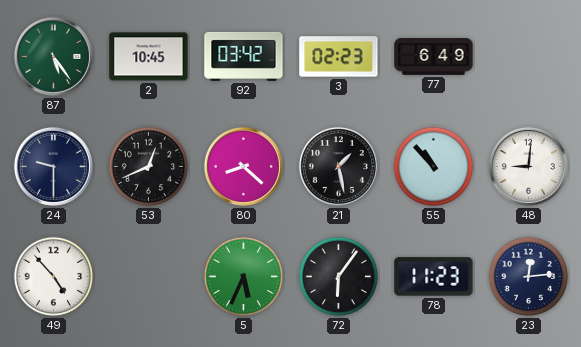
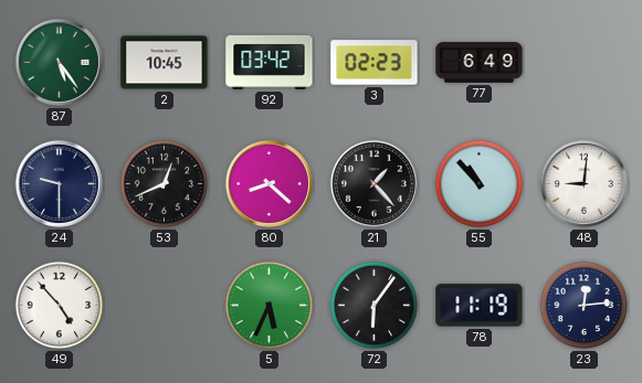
21: 1:28 -> 1:23 (373, 183)
78: 11:23 -> 11:19 (480, 306)
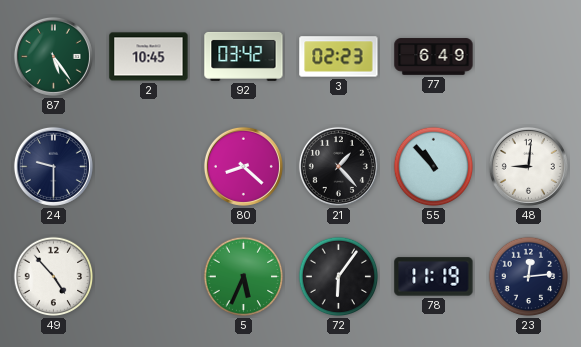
53: 12:41 -> none (165, 184)
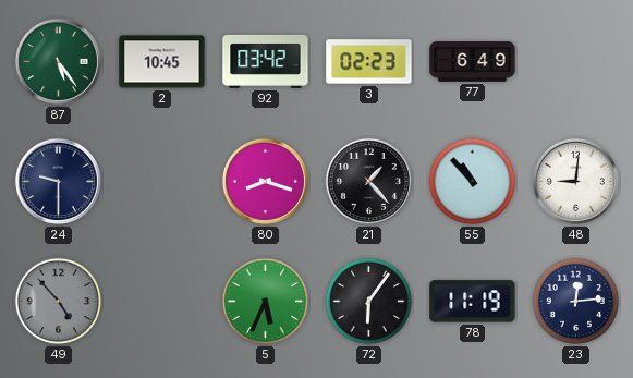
80: 8:22 -> 8:18 (265, 181)
49 dial: white -> grey (59, 302)
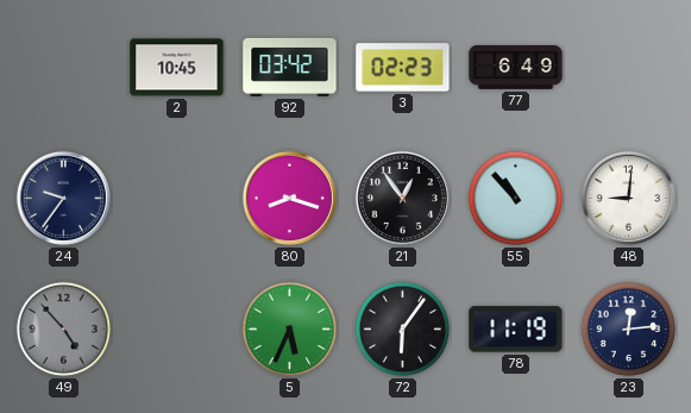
87: 5:24 -> none (58, 61)
24: 9:30 -> 9:36 (63, 198)
21: 1:23 -> 12:54 (402, 198)
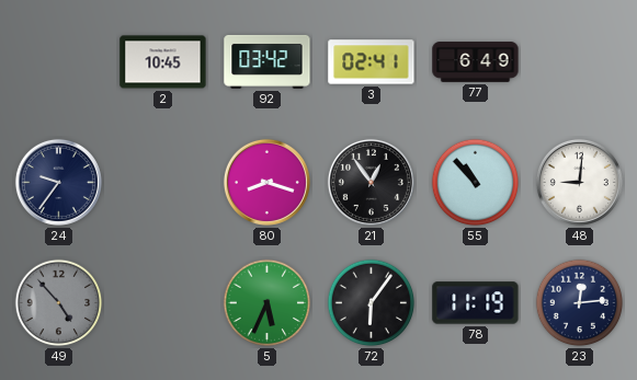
3: 02:23 -> 02:41 (372, 62)
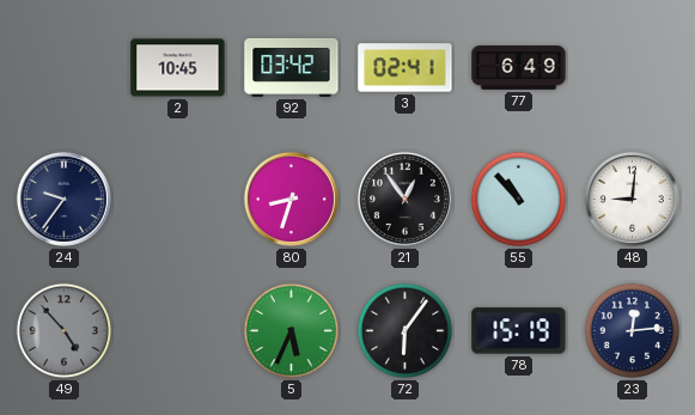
80: 8:18 -> 8:33 (291, 199)
78: 11:19 -> 15:19 (519, 331)
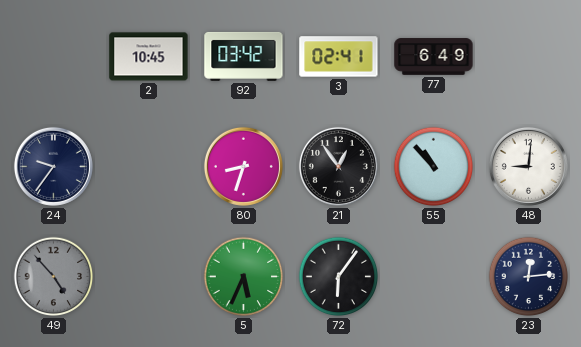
78: 15:19 -> none (519, 331)
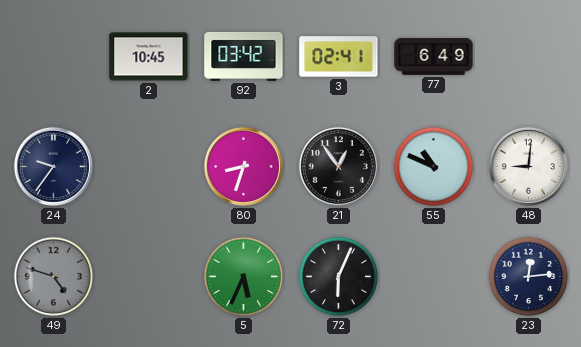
55: 10:53 -> 10:49 (434, 167)
49: 4:53 -> 4:48 (54, 277)
72: 6:06 -> 6:04 (339, 277)
